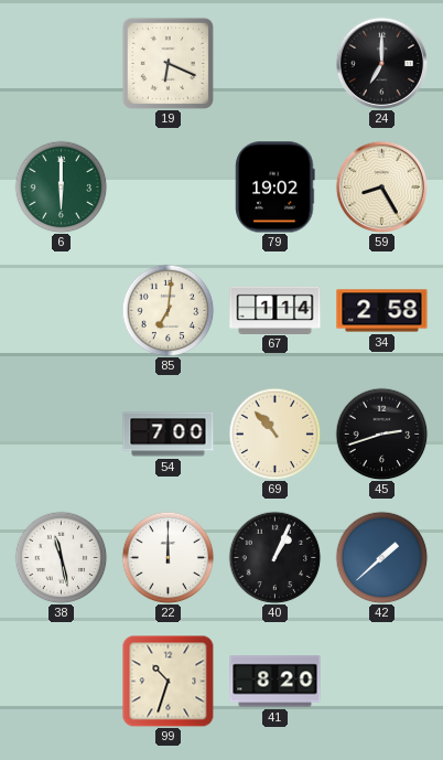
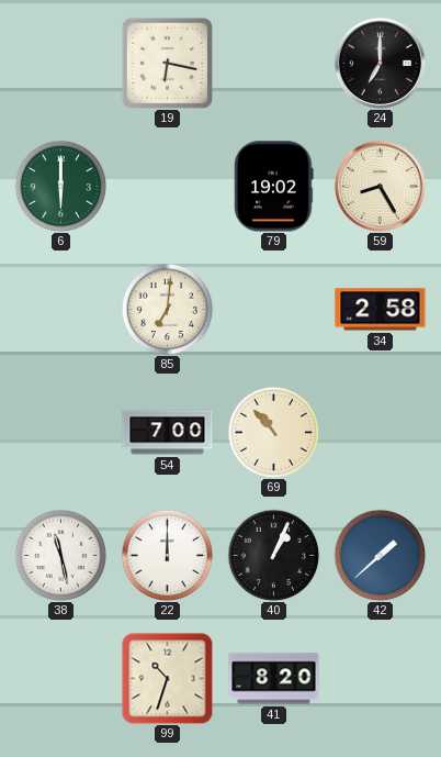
19: 6:19 -> 6:17 (167, 63)
67: 1:14 -> none (275, 310)
45: 2:42 -> none (381, 433)
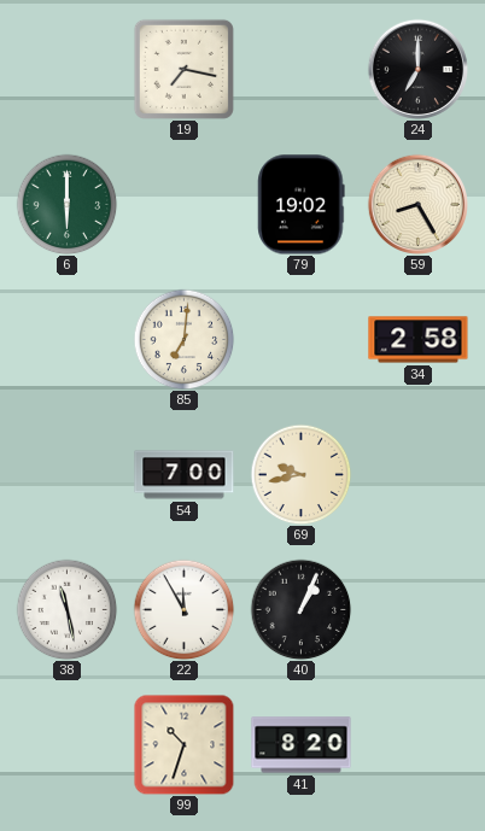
19: 6:17 -> 7:17 (183, 69)
69: 10:53 -> 9:43 (300, 474)
22: 12:00 -> 11:55 (183, 609)
42: 1:38 -> none (380, 555)
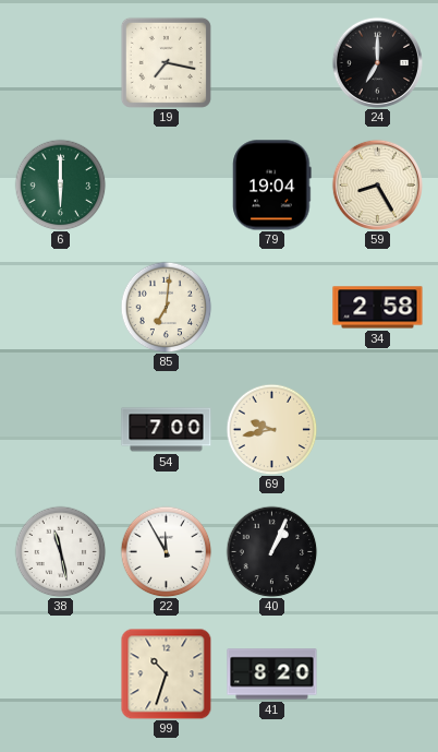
79: 19:02 -> 19:04 (272, 186)
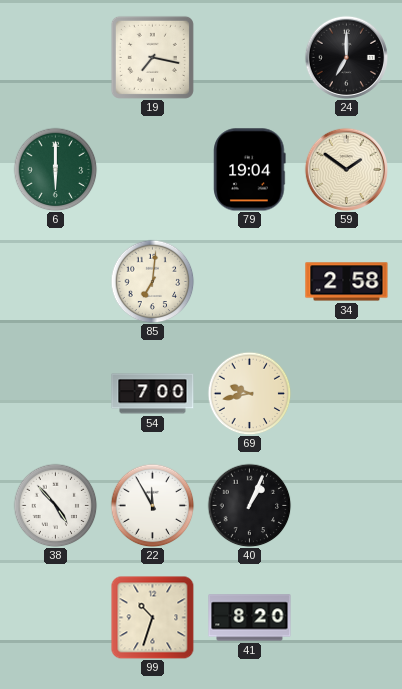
59: 8:25 -> 1:51 (346, 169)
38: 11:28 -> 4:53 (55, 505)
